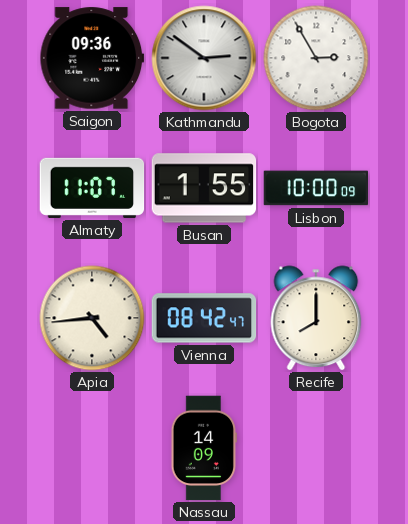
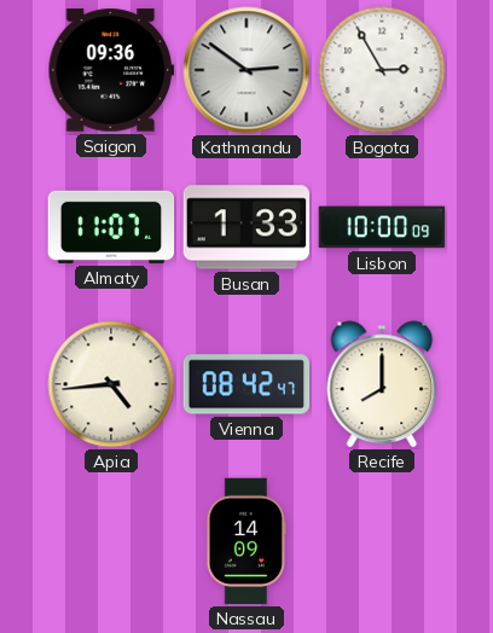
Busan: 1:55 -> 1:33 (246, 227)
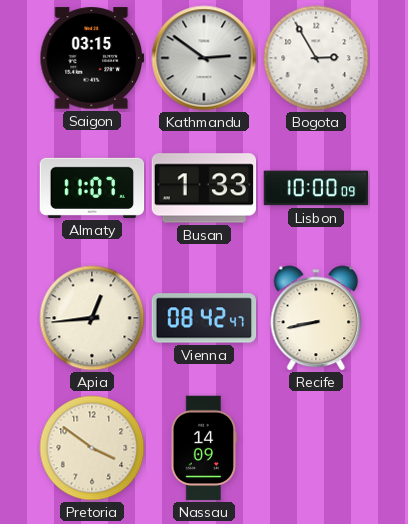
Saigon: 09:36 -> 03:15 (92, 58)
Apia: 4:44 -> 12:44 (92, 318)
Recife: 8:00 -> 8:43 (316, 318)
Pretoria: none -> 3:51 (92, 448)
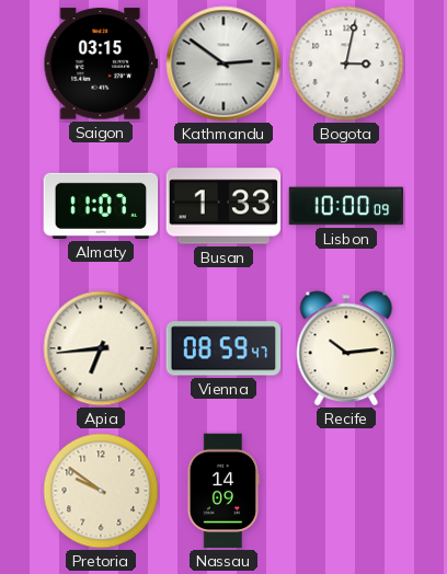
Bogota: 2:55 -> 3:02 (346, 64)
Apia: 12:44 -> 6:44 (101, 348)
Vienna: 08:42 -> 08:59 (224, 348)
Recife: 8:43 -> 10:14 (346, 348)
Pretoria: 3:51 -> 9:51 (101, 491)
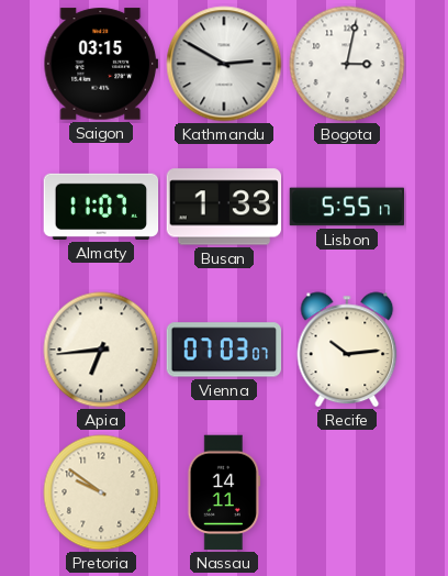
Kathmandu: 2:51 -> 2:50 (224, 64)
Lisbon: 10:00 -> 5:55 (347, 207)
Vienna: 08:59 -> 07:03 (224, 350)
Nassau: 14:09 -> 14:11 (224, 492)
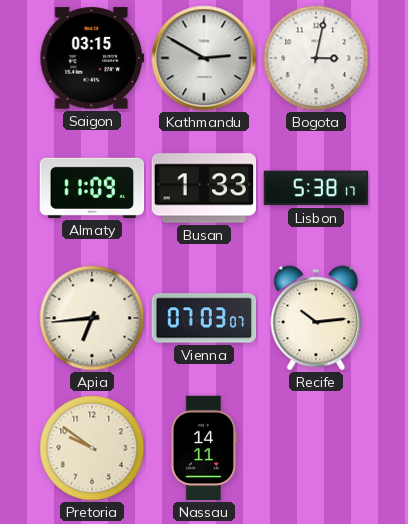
Almaty: 11:07 -> 11:09 (92, 188)
Lisbon: 5:55 -> 5:38 (316, 188)
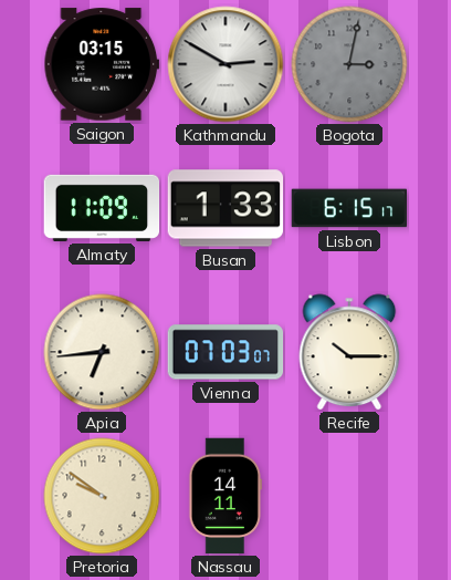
Bogota dial: white -> grey (349, 64)
Lisbon: 5:38 -> 6:15 (349, 208)
Recife: 10:14 -> 10:15 (349, 352)
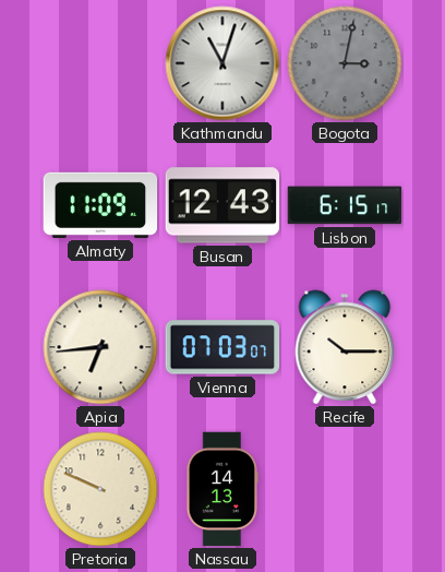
Saigon: 03:15 -> none (102, 64)
Kathmandu: 2:50 -> 11:03 (222, 63)
Busan: 1:33 -> 12:43 (222, 205)
Pretoria: 9:51 -> 9:49 (100, 489)
Nassau: 14:11 -> 14:13 (222, 489)
